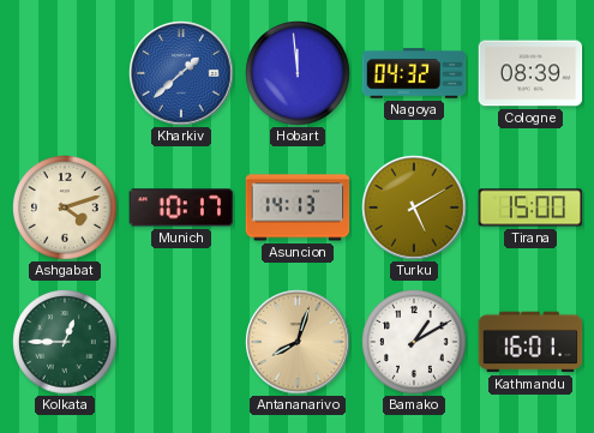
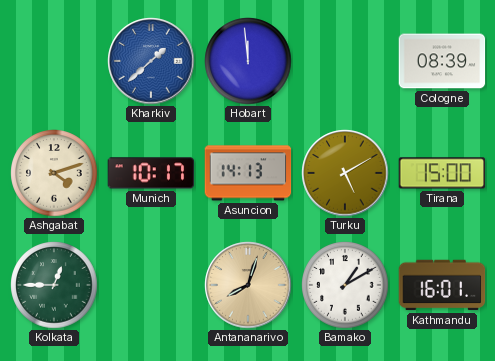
Nagoya: 04:32 -> none (414, 73)
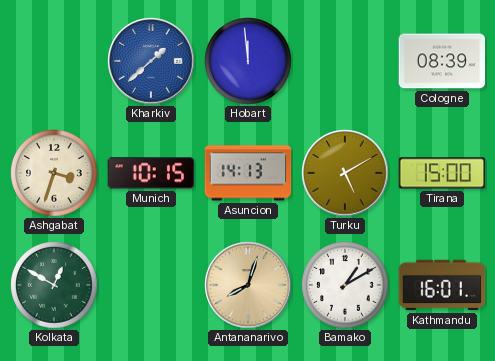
Ashgabat: 4:12 -> 3:33 (54, 173)
Munich: 10:17 -> 10:15 (151, 173)
Kolkata: 12:45 -> 12:50 (54, 285)
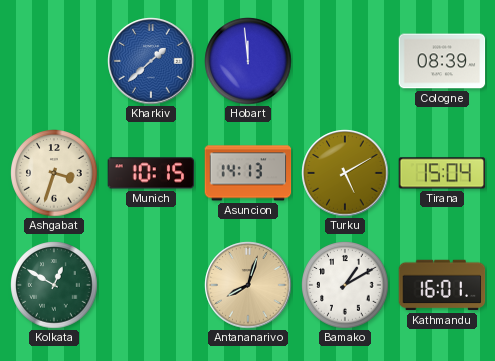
Tirana: 15:00 -> 15:04 (442, 173)
